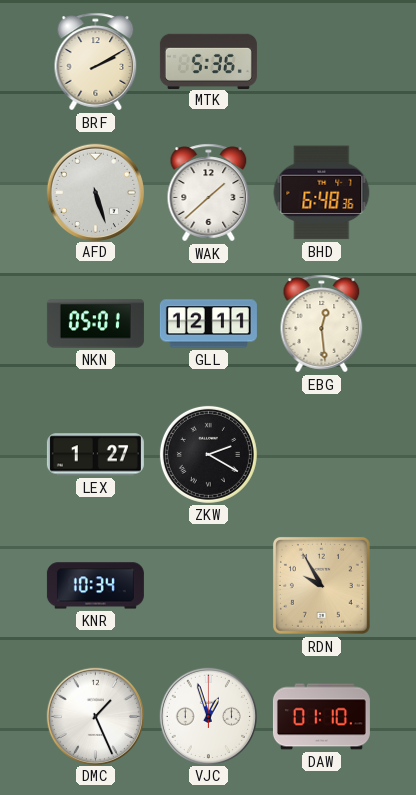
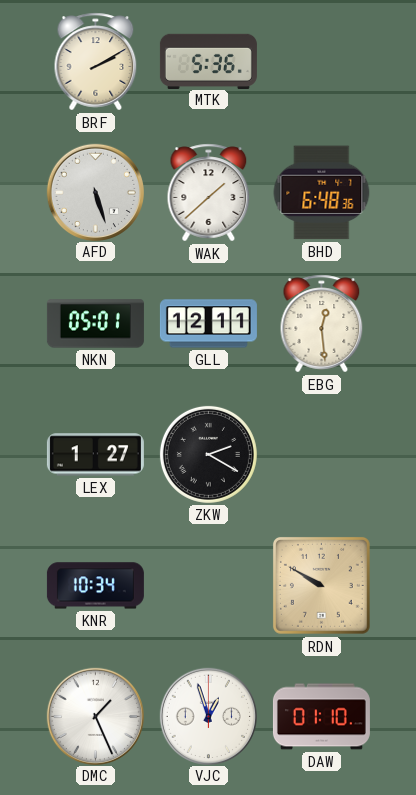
RDN: 9:55 -> 9:50 (321, 585)
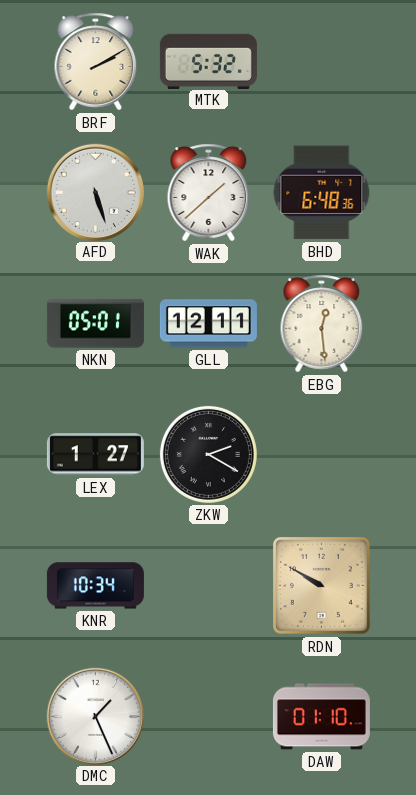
MTK: 5:36 -> 5:32 (208, 61)
VJC: 12:57 -> none (208, 716)
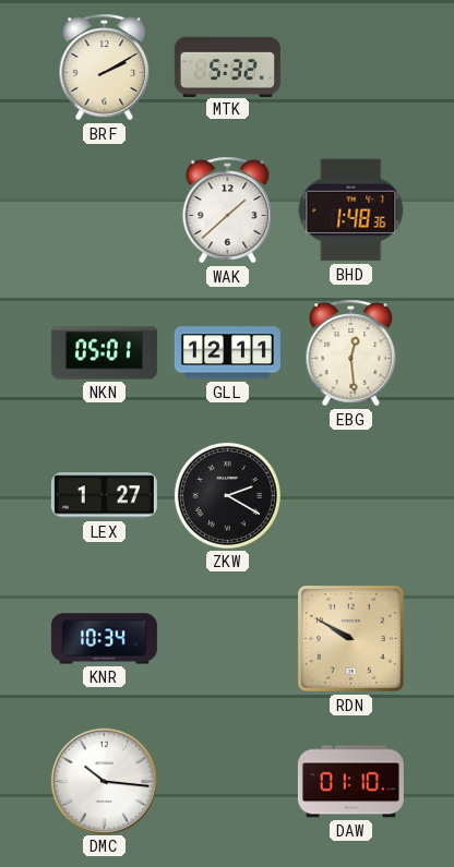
AFD: 5:27 -> none (95, 192)
BHD: 6:48 -> 1:48 (351, 210)
DMC: 1:26 -> 10:16 (104, 781)
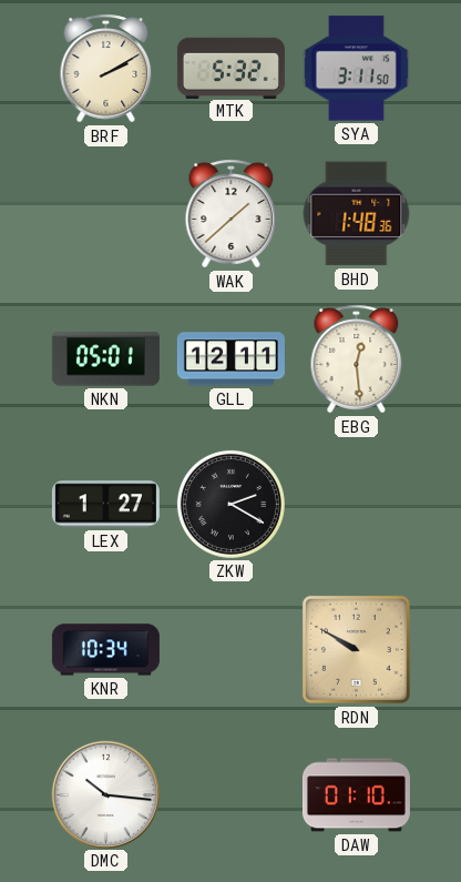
SYA: none -> 3:11 (356, 69)
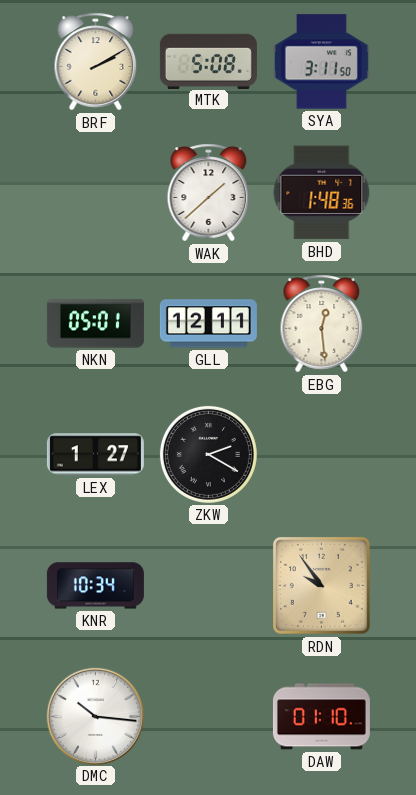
MTK: 5:32 -> 5:08 (208, 61)
RDN: 9:50 -> 9:54 (321, 585)
